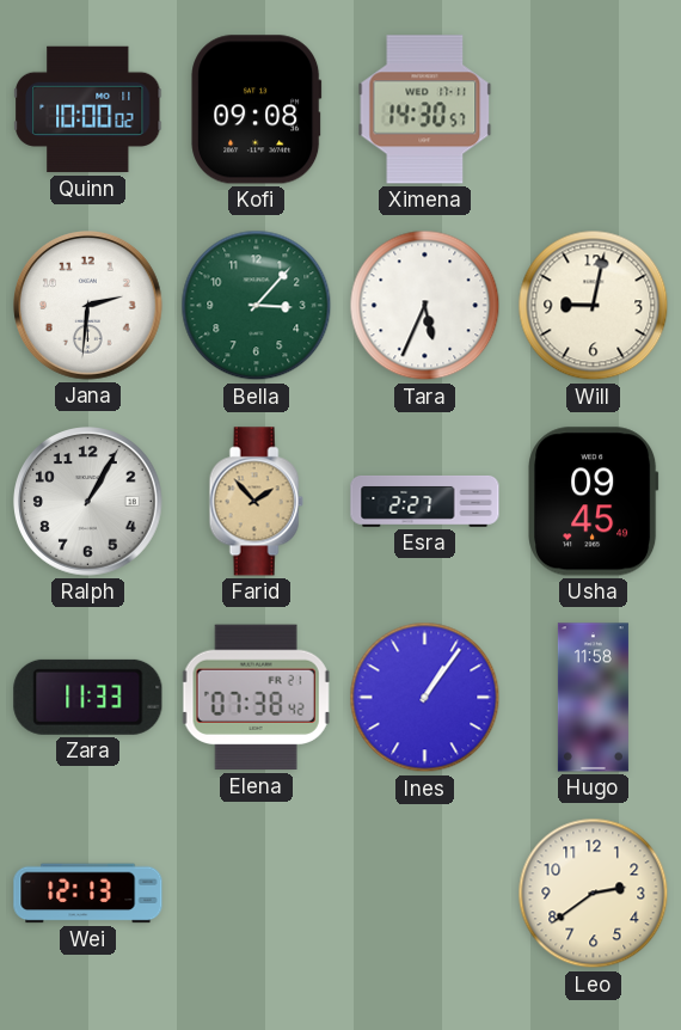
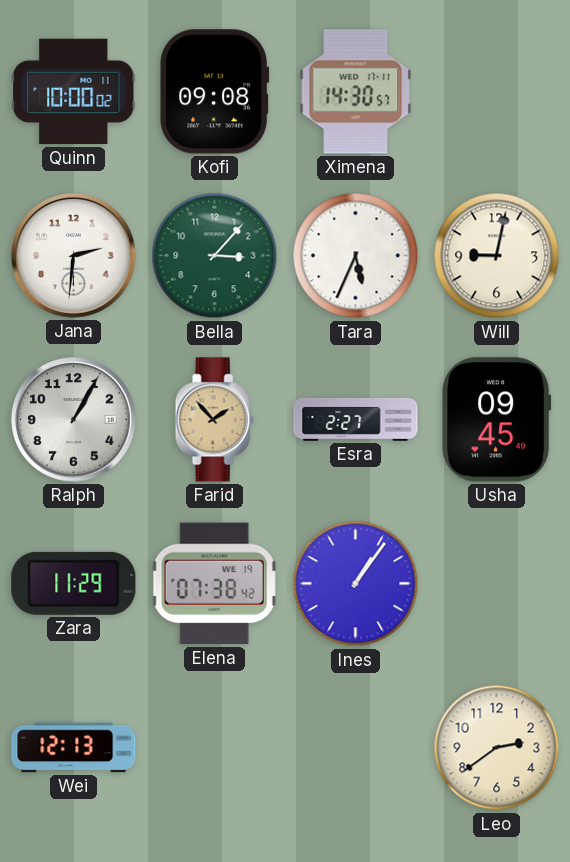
Zara: 11:33 -> 11:29 (74, 583)
Elena date: FR 21 -> WE 19 (214, 584)
Hugo: 11:58 -> none (593, 698)
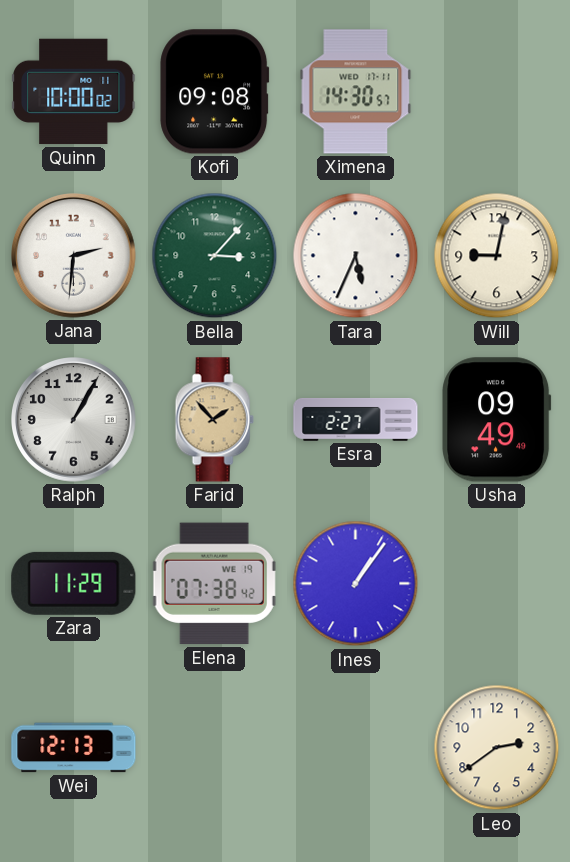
Usha: 09:45 -> 09:49 (497, 420)
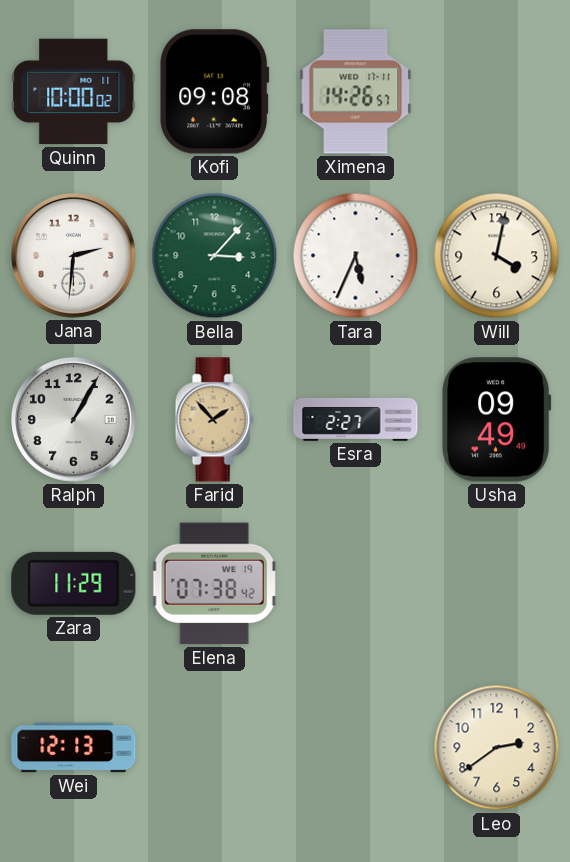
Ximena: 14:30 -> 14:26 (356, 92)
Will: 9:02 -> 4:02 (497, 256)
Ines: 1:06 -> none (356, 584)
